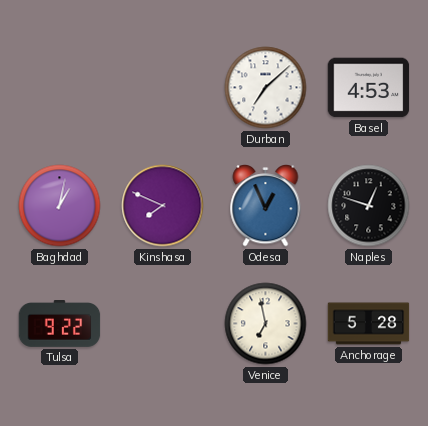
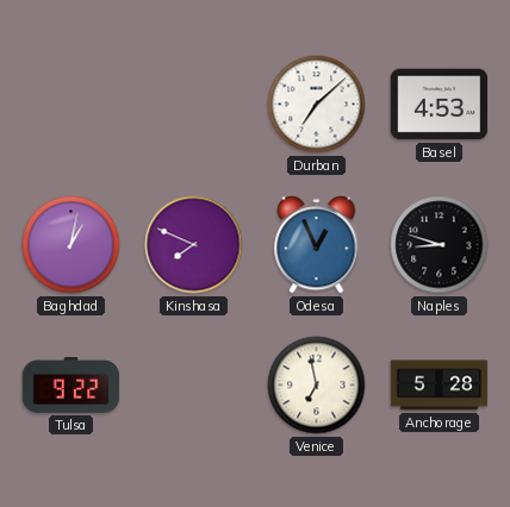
Naples: 12:48 -> 8:48 (440, 245)
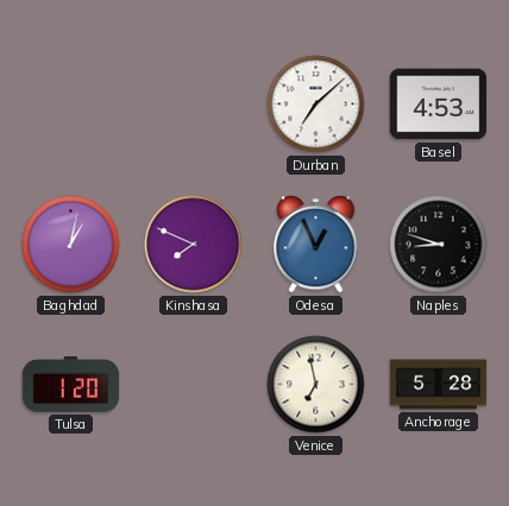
Tulsa: 9:22 -> 1:20 (71, 385)
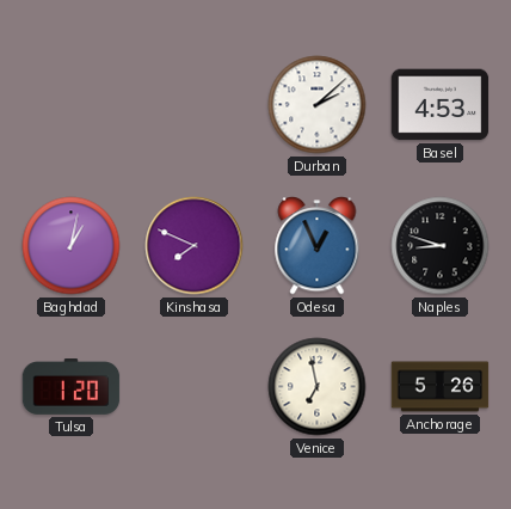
Durban: 7:08 -> 2:08 (318, 105)
Anchorage: 5:28 -> 5:26 (441, 387)
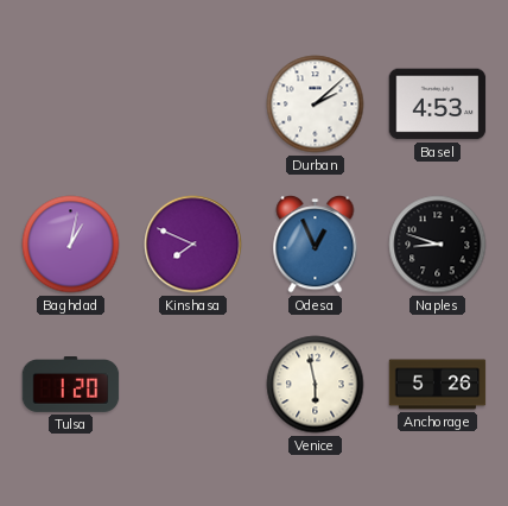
Venice: 6:58 -> 5:58 (316, 385)
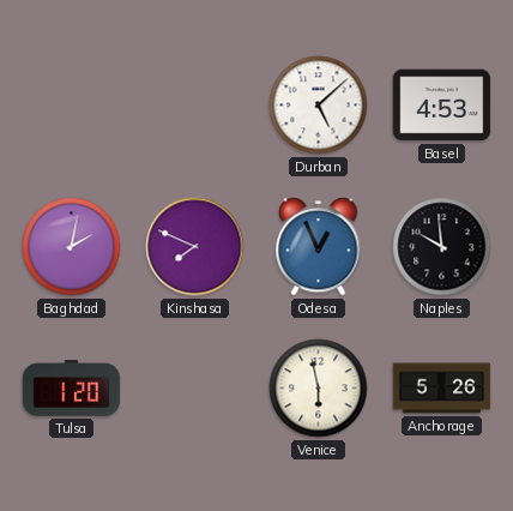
Durban: 2:08 -> 5:08 (319, 106)
Baghdad: 1:02 -> 2:02 (72, 247)
Naples: 8:48 -> 9:59 (442, 247)
